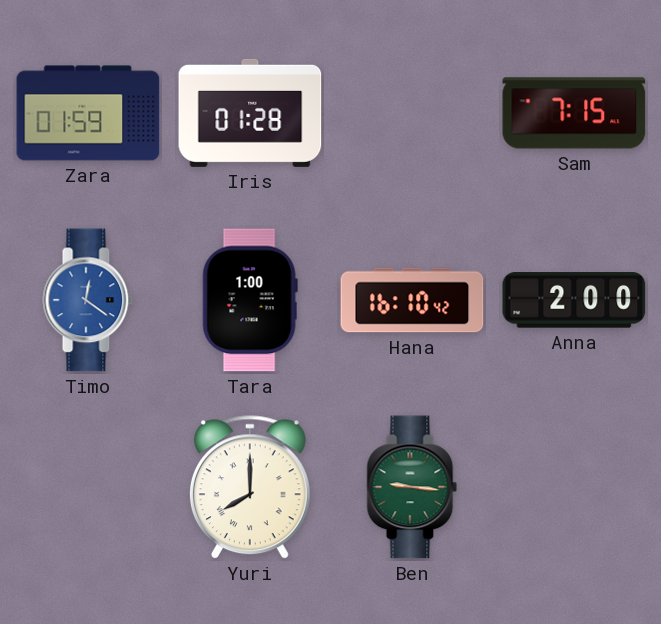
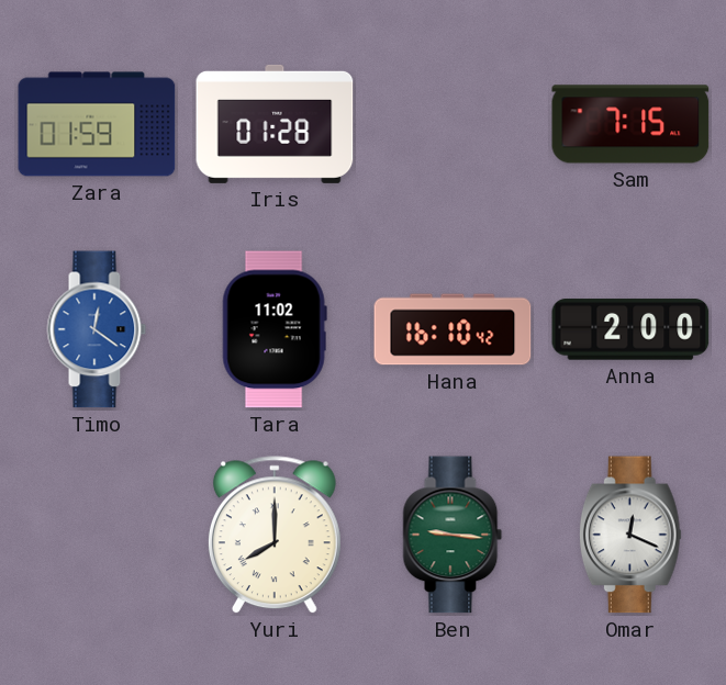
Tara: 1:00 -> 11:02 (275, 329)
Omar: none -> 12:19 (630, 535)
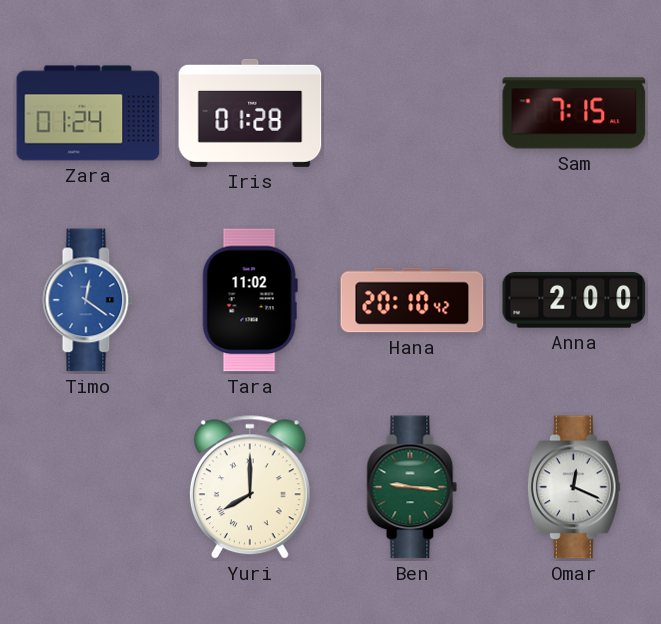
Zara: 01:59 -> 01:24 (88, 113)
Hana: 16:10 -> 20:10 (412, 300)
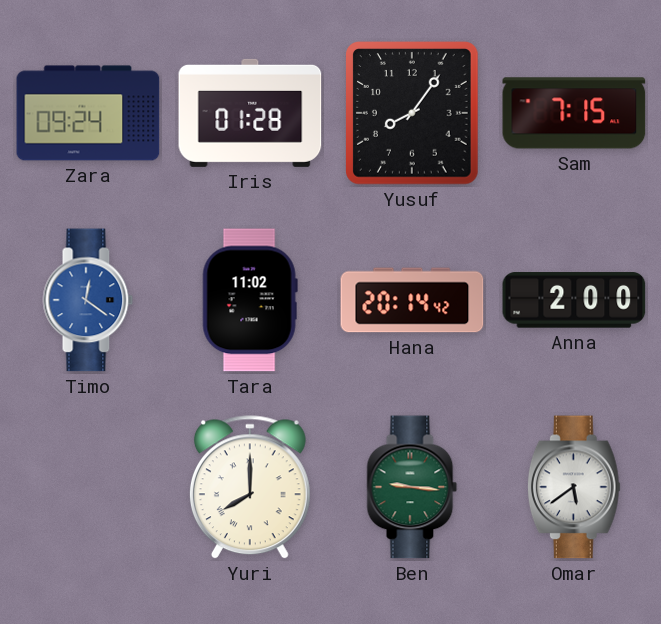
Zara: 01:24 -> 09:24 (88, 113)
Yusuf: none -> 8:06 (413, 113)
Hana: 20:10 -> 20:14 (412, 300)
Omar: 12:19 -> 5:39 (574, 487)
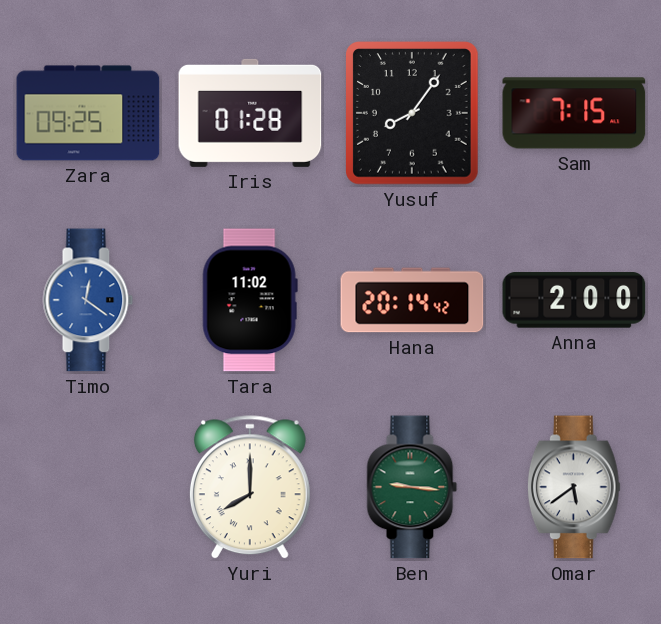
Zara: 09:24 -> 09:25 (88, 113)
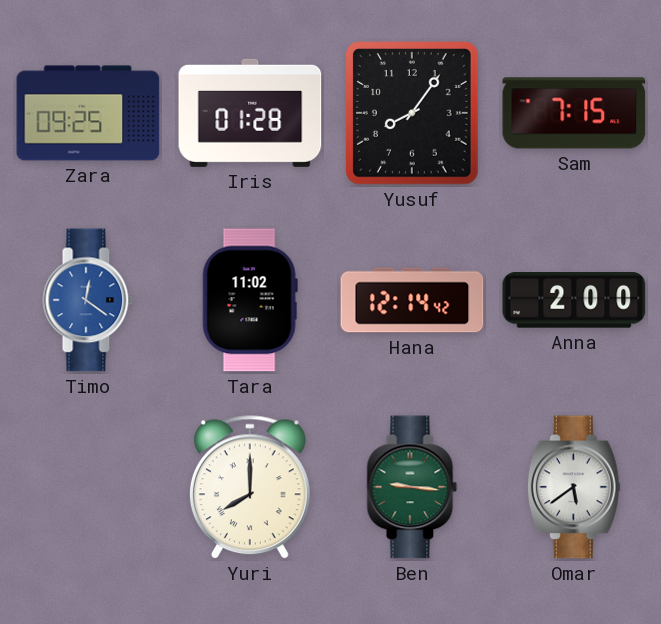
Hana: 20:14 -> 12:14 (412, 300)
